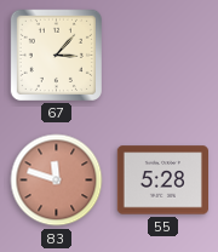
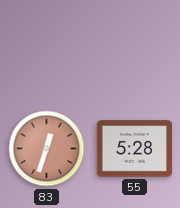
67: 3:07 -> none (56, 55)
83: 11:48 -> 12:33 (47, 149)
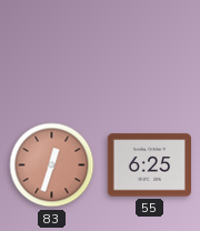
55: 5:28 -> 6:25 (149, 165)
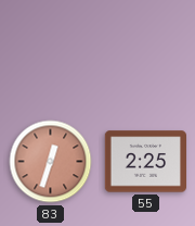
55: 6:25 -> 2:25 (145, 162)
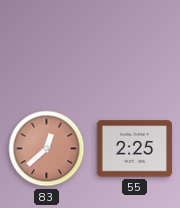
83: 12:33 -> 12:38 (47, 149)
